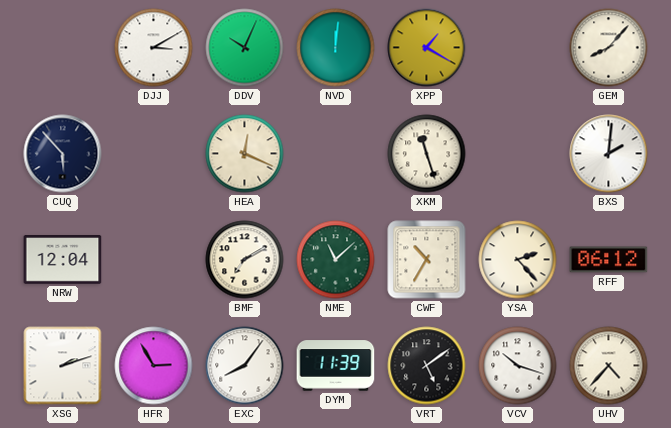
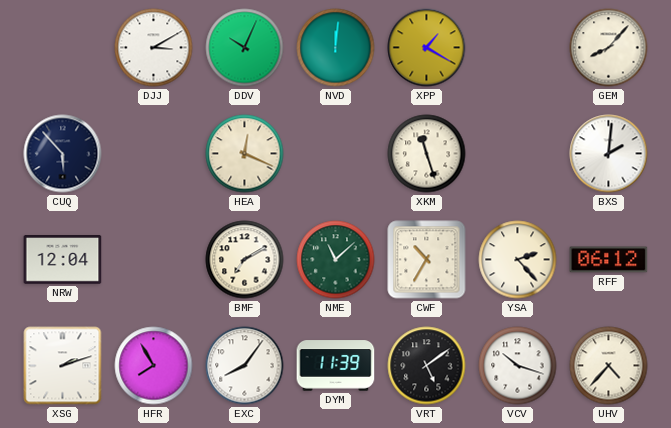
HFR: 2:55 -> 7:55 (154, 366)
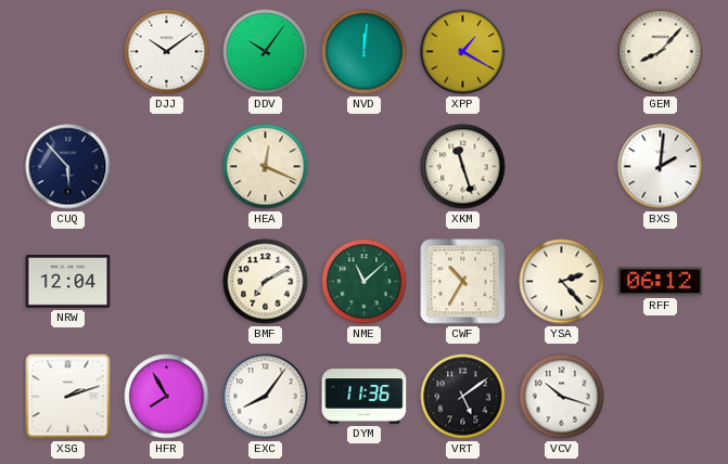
DJJ: 3:10 -> 10:09 (167, 52)
DDV: 10:04 -> 10:06 (266, 52)
DYM: 11:39 -> 11:36 (365, 397)
UHV: 4:37 -> none (609, 366)
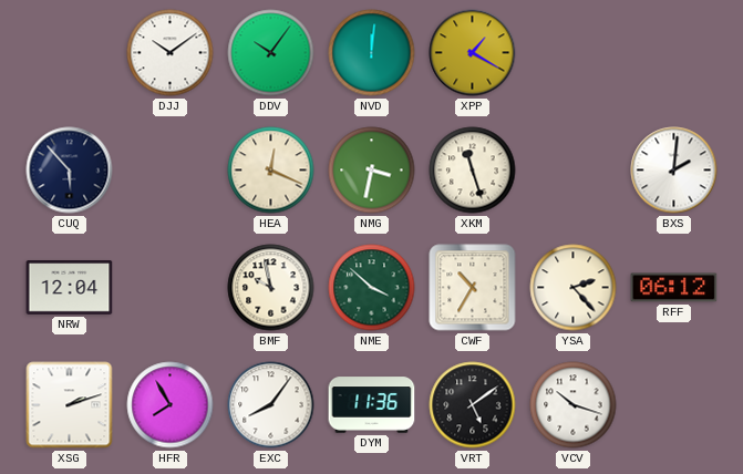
GEM: 8:07 -> none (661, 52)
NMG: none -> 3:32 (372, 171)
BMF: 7:10 -> 9:58 (271, 288)
NME: 11:08 -> 3:52 (372, 288)
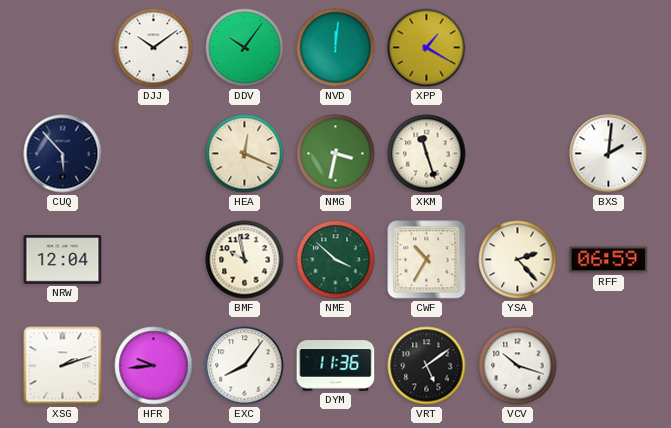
RFF: 06:12 -> 06:59 (609, 260)
HFR: 7:55 -> 9:44 (154, 366)
